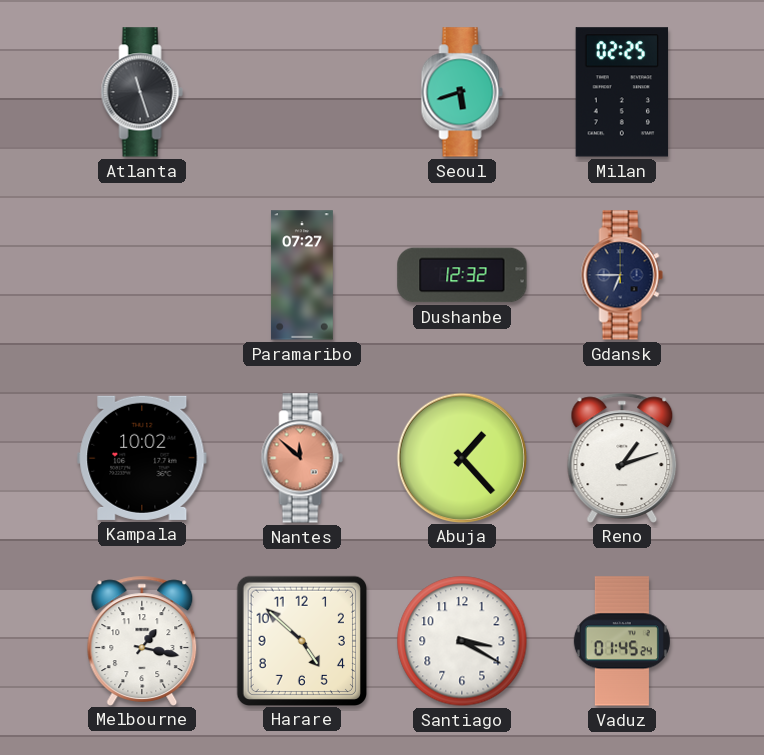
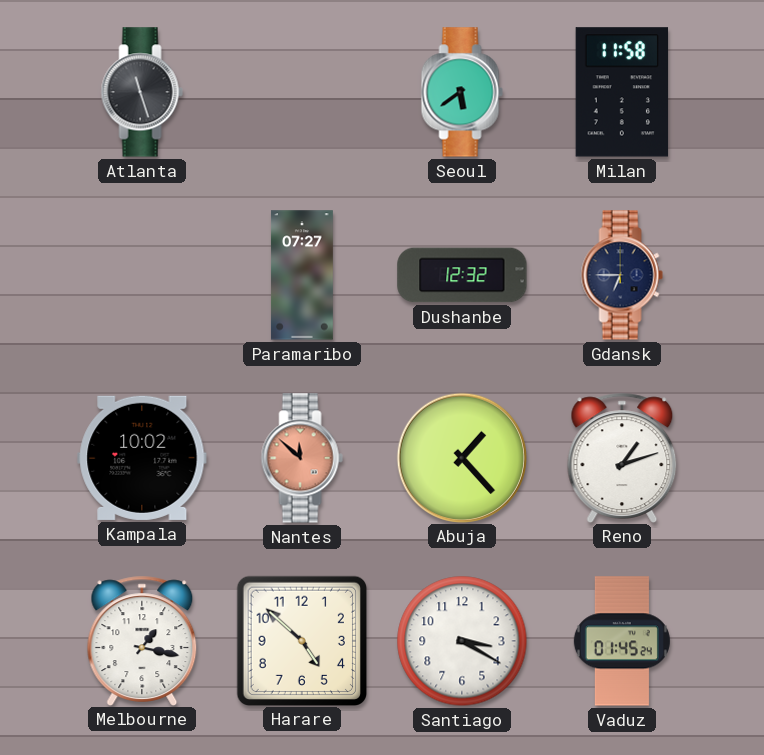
Seoul: 5:42 -> 5:39 (462, 92)
Milan: 02:25 -> 11:58 (622, 92)
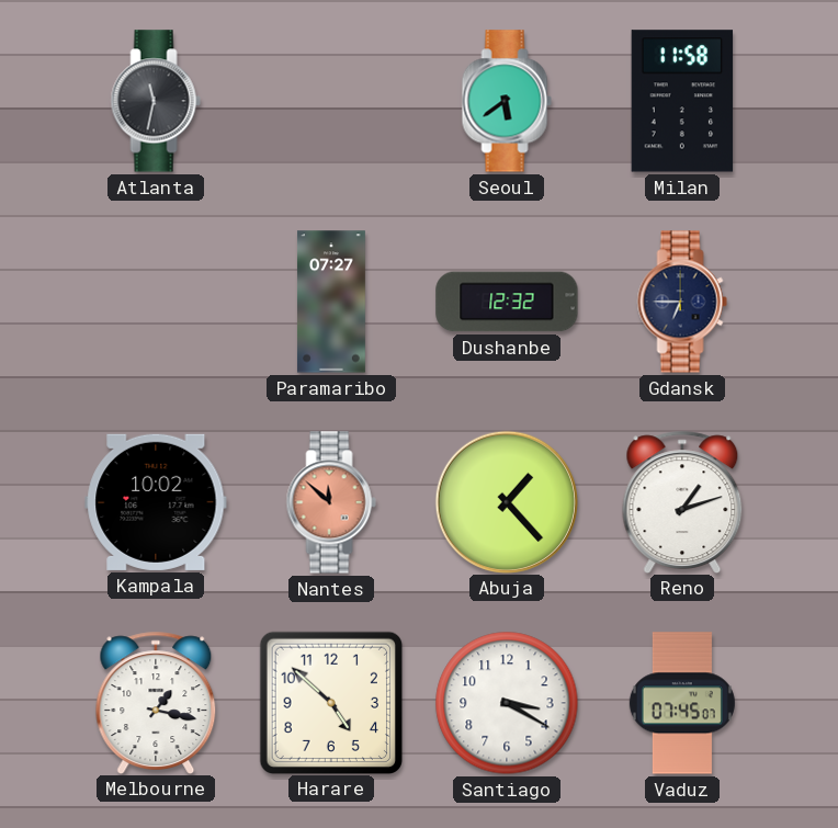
Atlanta: 11:27 -> 11:32 (156, 101)
Vaduz: 01:45 -> 07:45 (682, 703)
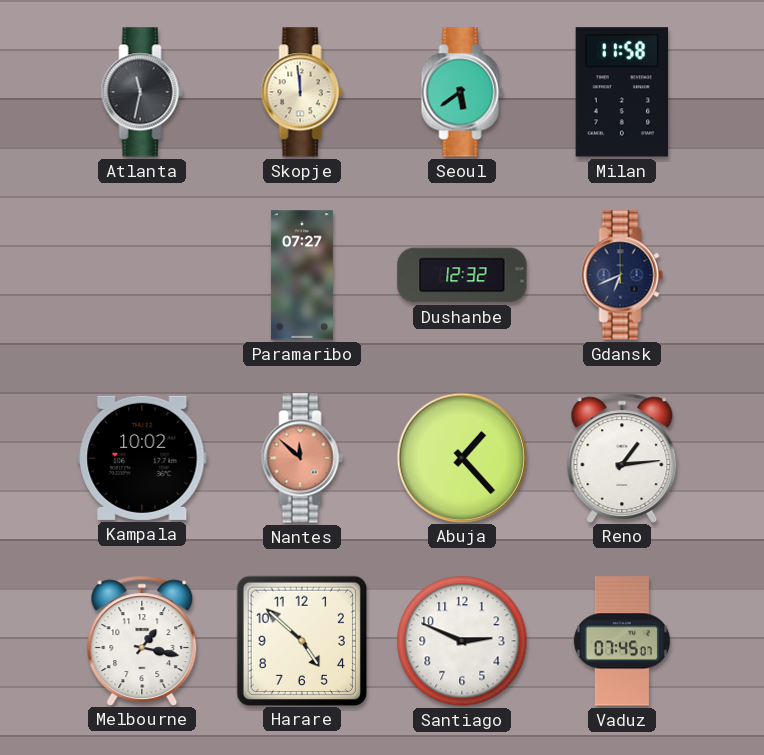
Skopje: none -> 11:59 (302, 92)
Gdansk: 6:45 -> 6:41 (622, 275)
Reno: 1:12 -> 1:14 (622, 457)
Santiago: 3:20 -> 2:49 (462, 641)
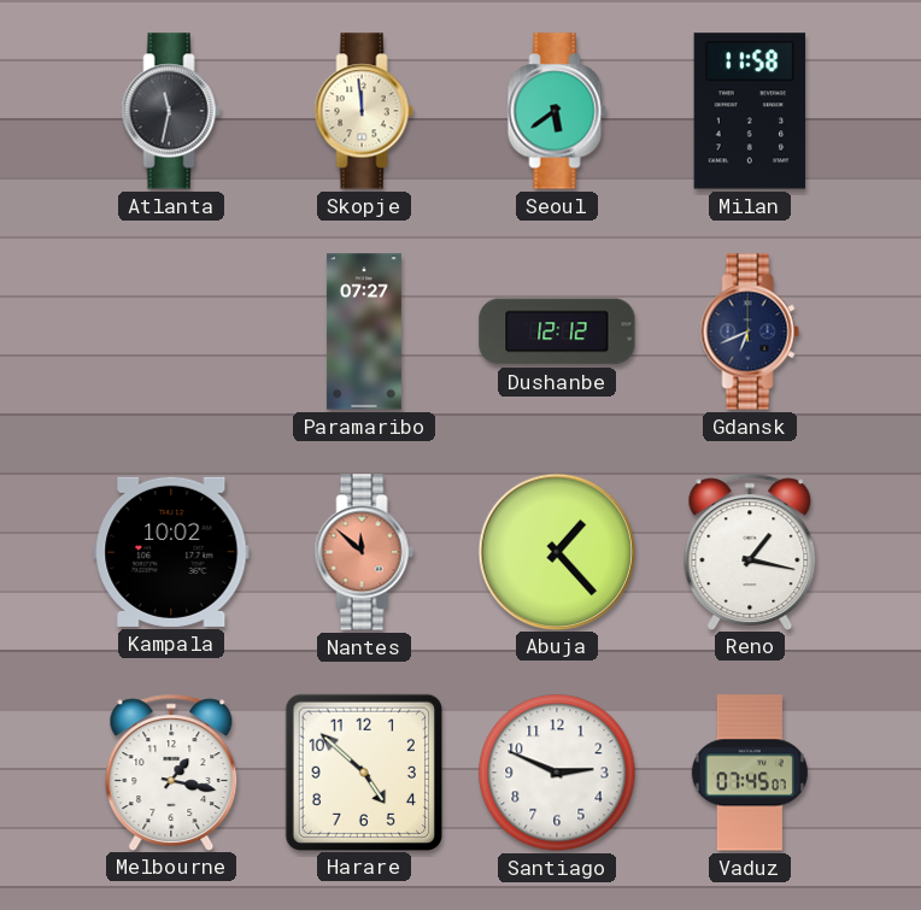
Dushanbe: 12:32 -> 12:12 (557, 331)
Reno: 1:14 -> 1:17 (750, 551)
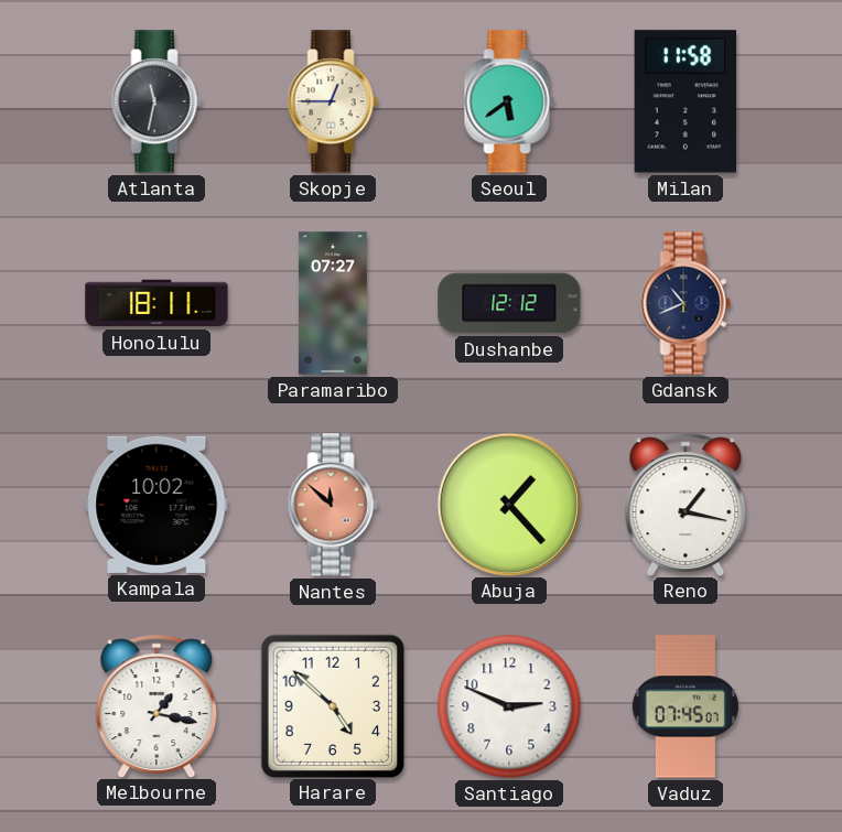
Skopje: 11:59 -> 12:45 (333, 101)
Honolulu: none -> 18:11 (156, 303)
Gdansk: 6:41 -> 10:41 (686, 303)
